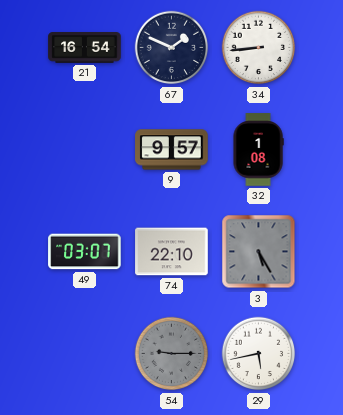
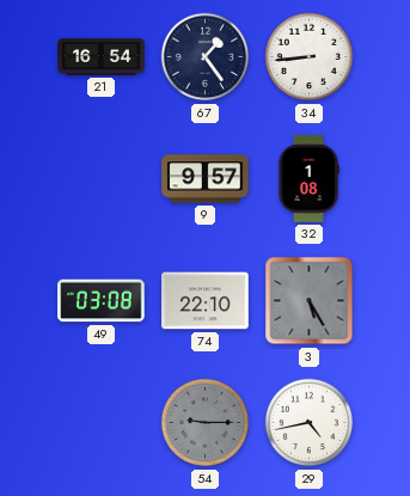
67: 1:49 -> 1:24 (206, 57)
49: 03:07 -> 03:08 (102, 301)
29: 5:43 -> 4:43 (310, 423)
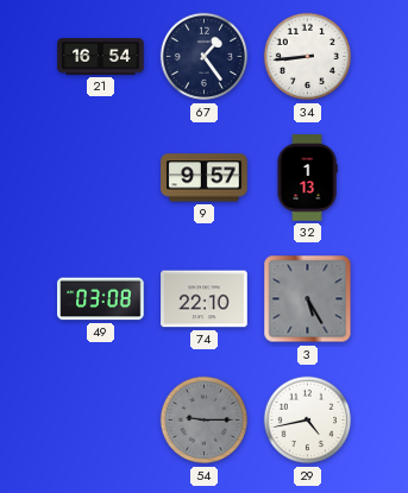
32: 1:08 -> 1:13 (307, 178)
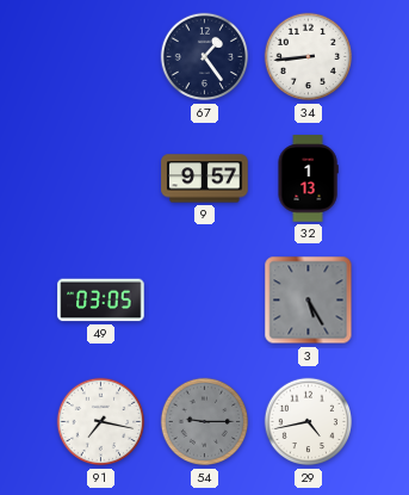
21: 16:54 -> none (101, 57)
49: 03:08 -> 03:05 (101, 301)
74: 22:10 -> none (205, 299)
91: none -> 7:17 (101, 422)
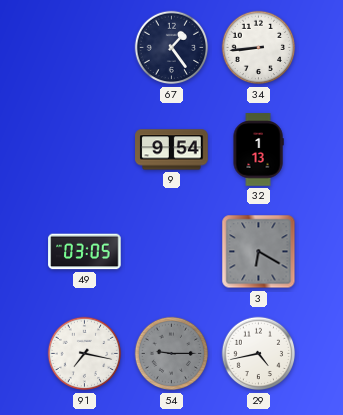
9: 9:57 -> 9:54 (172, 150)
3: 5:25 -> 6:20 (259, 252)
